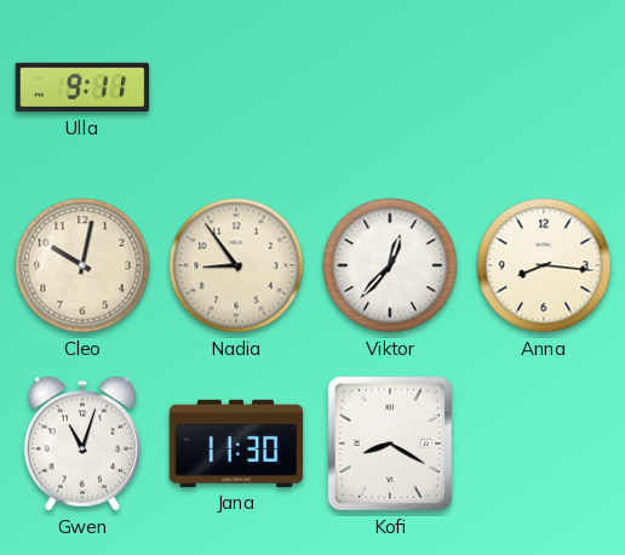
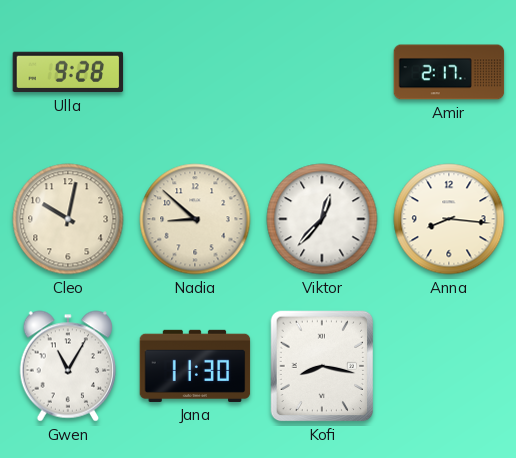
Ulla: 9:11 -> 9:28 (68, 72)
Amir: none -> 2:17 (449, 72)
Nadia: 8:54 -> 8:52 (195, 219)
Gwen: 11:03 -> 11:05 (68, 366)
Kofi: 8:20 -> 8:17 (322, 366)
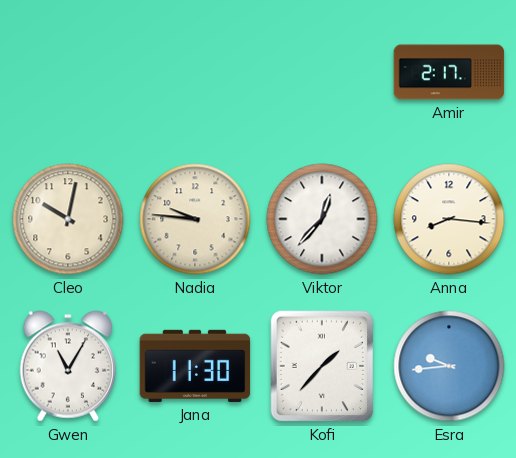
Ulla: 9:28 -> none (68, 72)
Nadia: 8:52 -> 9:46 (195, 219)
Kofi: 8:17 -> 1:37 (322, 366)
Esra: none -> 9:44 (449, 366)
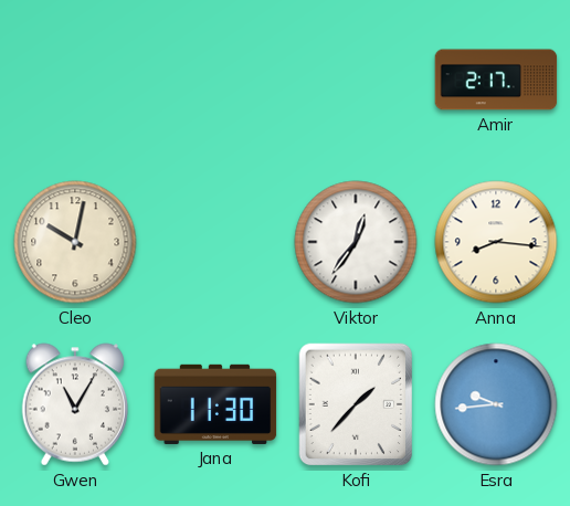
Nadia: 9:46 -> none (195, 219)
Viktor: 12:37 -> 12:36 (356, 242)
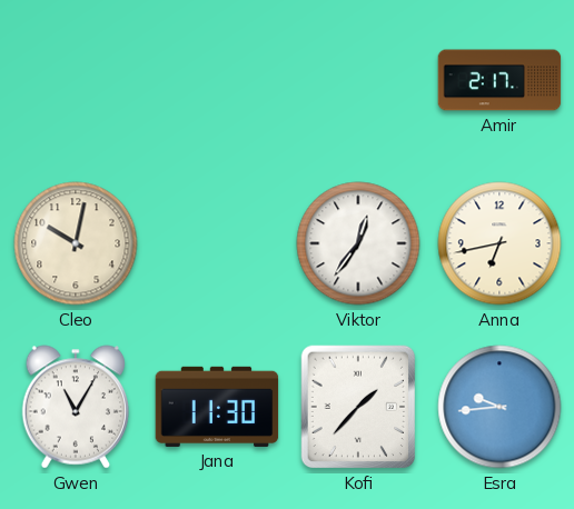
Anna: 8:16 -> 6:43 (499, 243)
